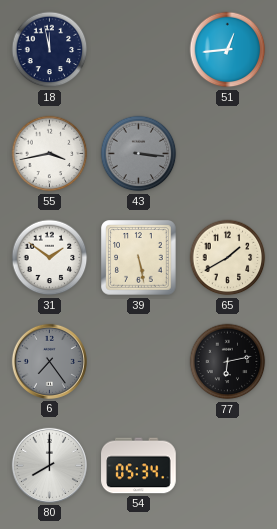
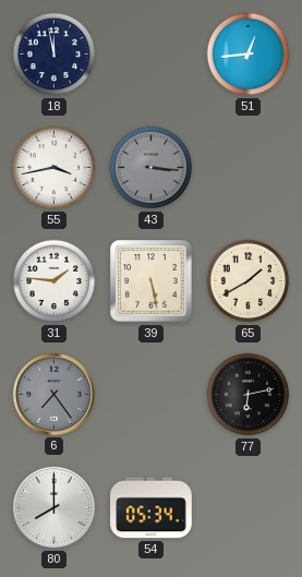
31: 1:51 -> 1:46 (55, 281)
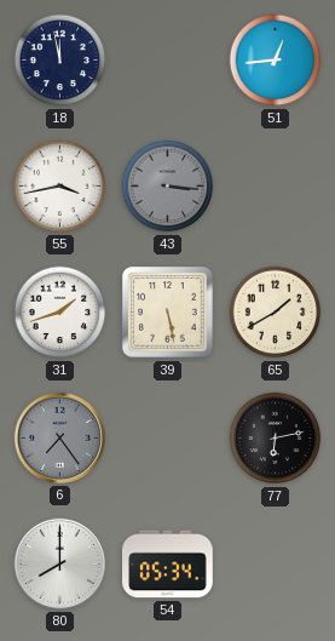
31: 1:46 -> 1:42 (60, 313)
